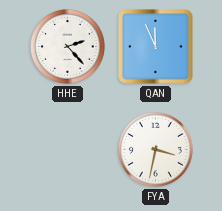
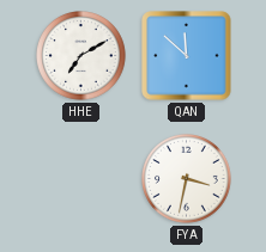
HHE: 2:23 -> 7:10 (81, 56)
QAN: 11:56 -> 11:52 (187, 56)
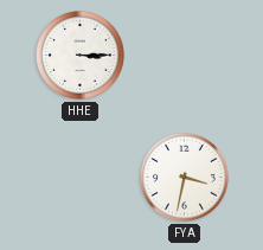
HHE: 7:10 -> 3:15 (81, 56)
QAN: 11:52 -> none (187, 56)
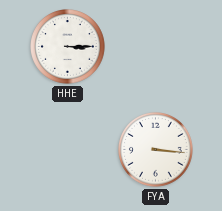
FYA: 3:32 -> 3:16 (156, 150)
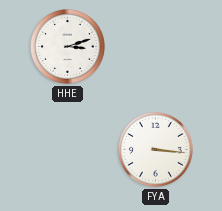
HHE: 3:15 -> 3:12 (68, 47)
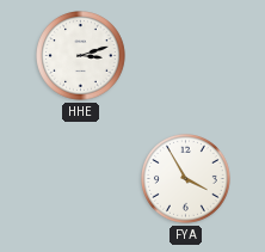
FYA: 3:16 -> 3:55 (186, 179)
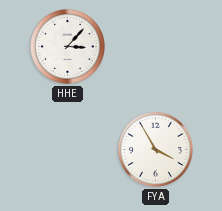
HHE: 3:12 -> 3:07 (68, 47)
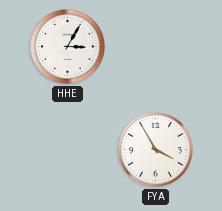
HHE: 3:07 -> 3:05 (68, 47)
